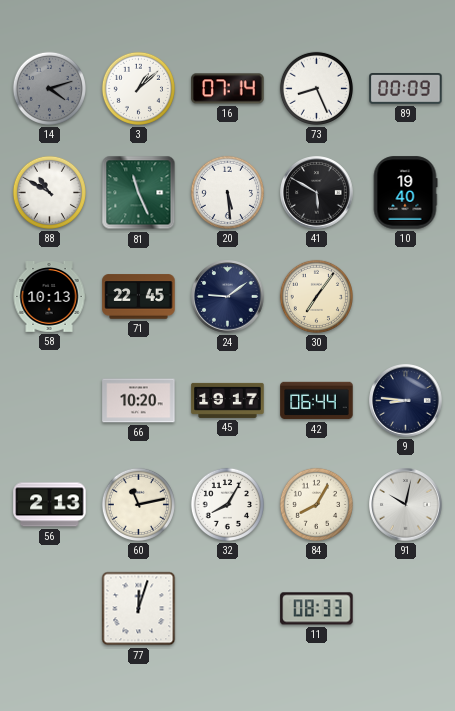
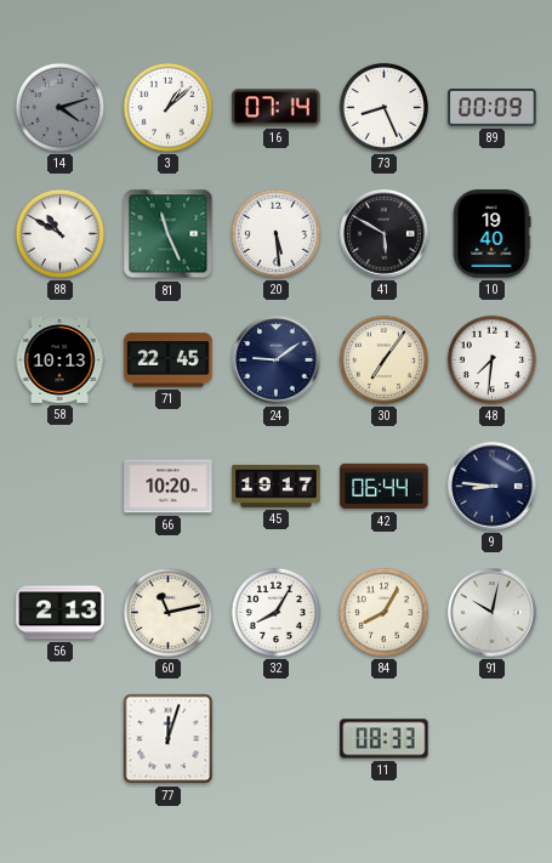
48: none -> 7:31 (491, 359)
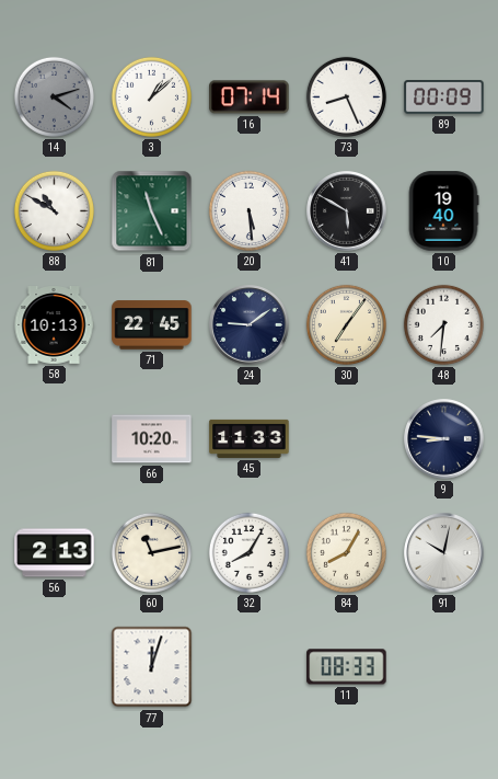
45: 19:17 -> 11:33 (250, 438)
42: 06:44 -> none (385, 487)
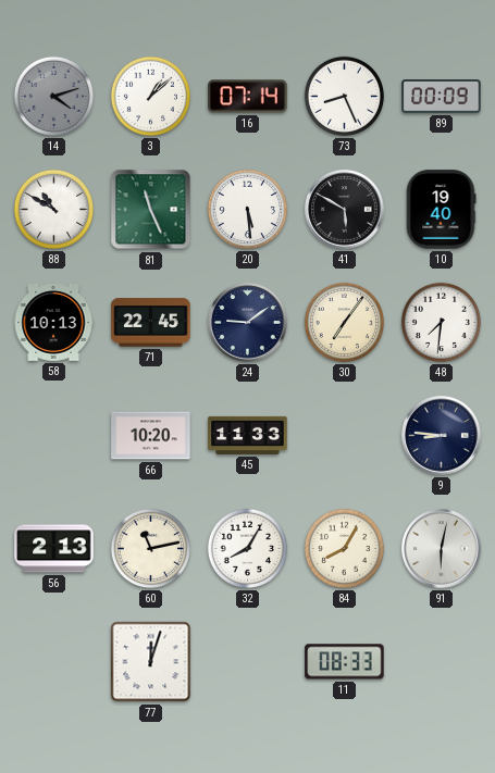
91: 10:02 -> 6:02 (442, 549)
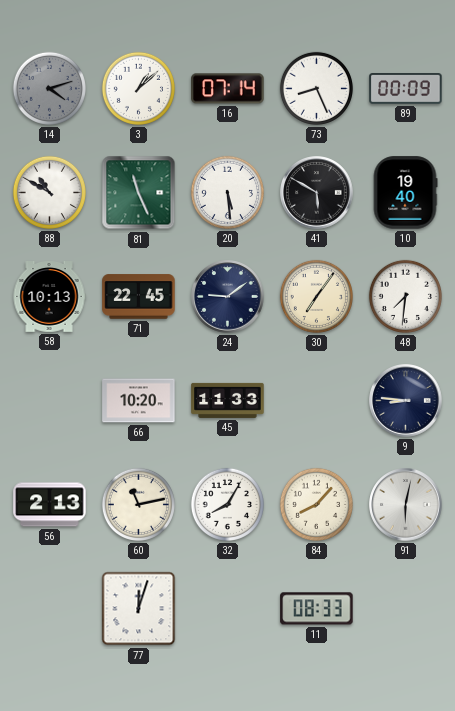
84: 8:05 -> 8:07 (316, 504)
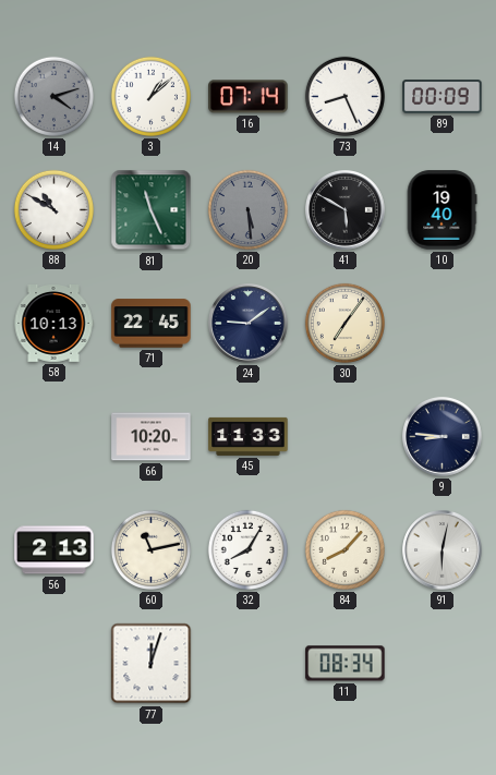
20 dial: white -> grey (247, 209)
48: 7:31 -> none (405, 296)
11: 08:33 -> 08:34 (346, 664)
